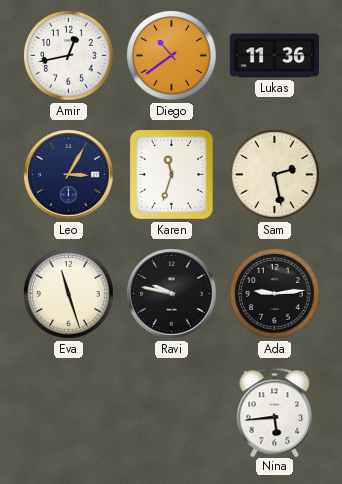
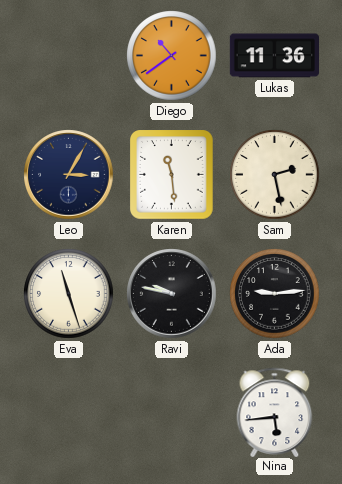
Amir: 12:43 -> none (69, 56)
Karen: 11:33 -> 11:29 (172, 175)
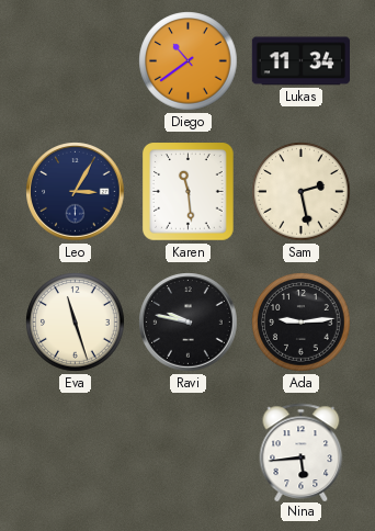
Lukas: 11:36 -> 11:34 (300, 61)
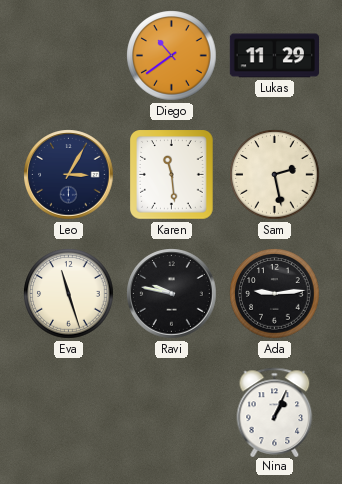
Lukas: 11:34 -> 11:29 (274, 56)
Nina: 5:44 -> 1:04 (275, 412)
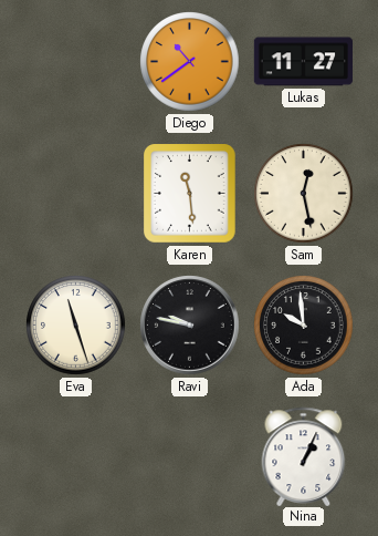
Lukas: 11:29 -> 11:27 (303, 62)
Leo: 3:05 -> none (69, 175)
Sam: 2:28 -> 12:28 (304, 194)
Ada: 9:14 -> 9:59 (304, 326)
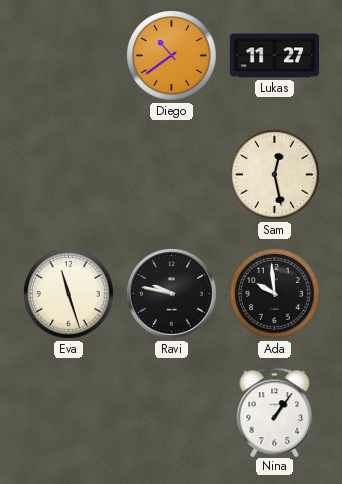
Karen: 11:29 -> none (190, 194)
Nina: 1:04 -> 1:06 (275, 412)
